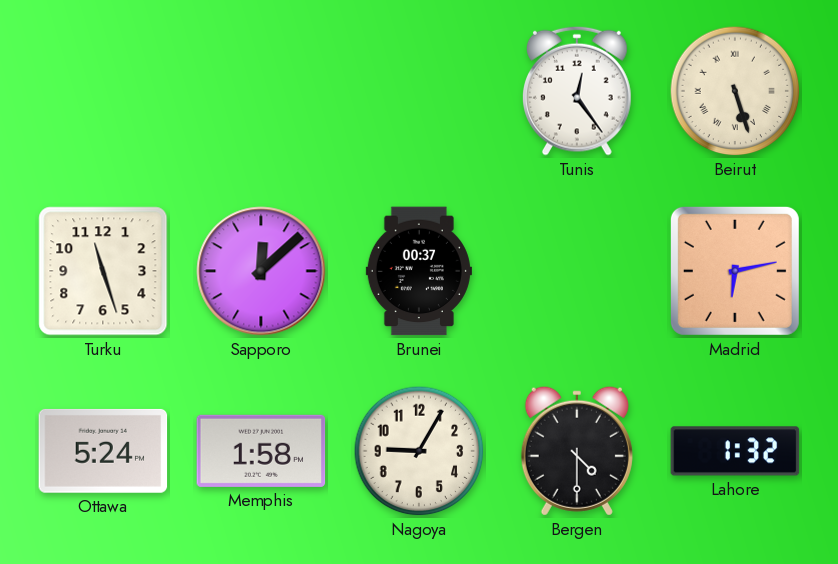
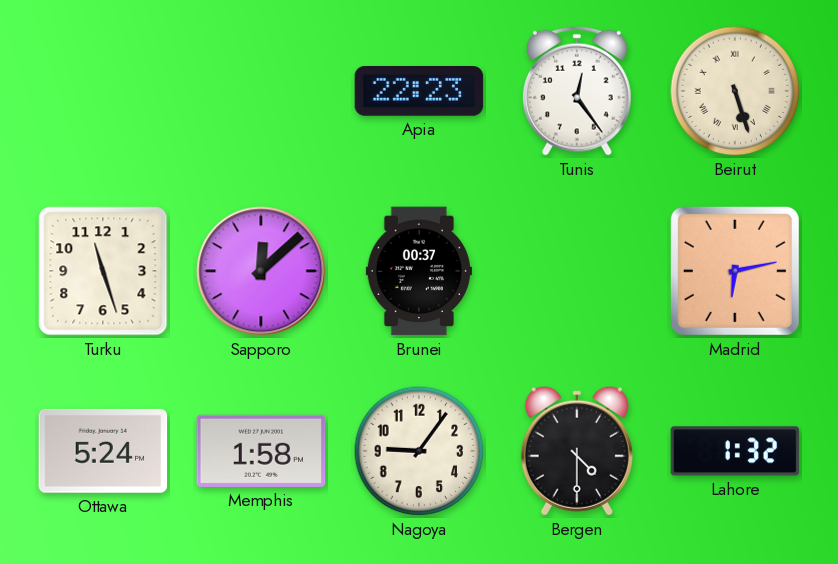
Apia: none -> 22:23 (419, 92)
Nagoya: 9:05 -> 9:06 (419, 451)
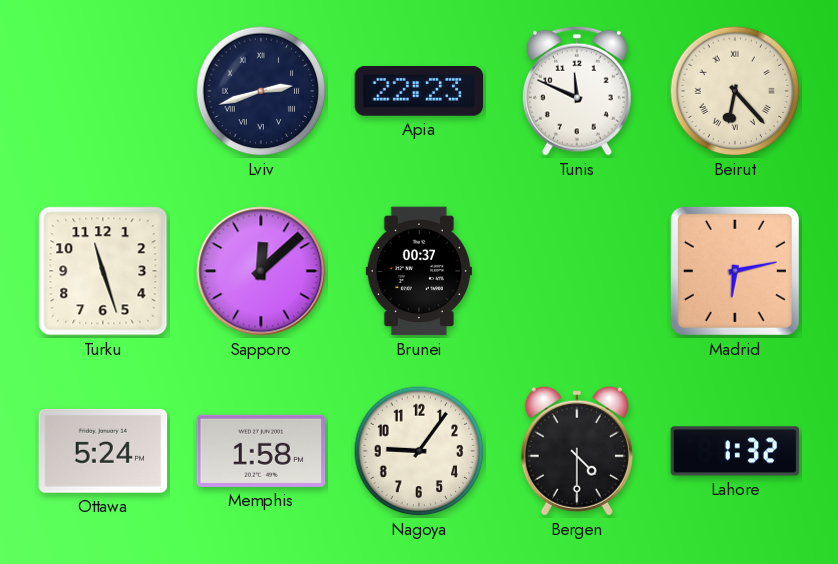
Lviv: none -> 2:42 (261, 91)
Tunis: 12:24 -> 11:49 (577, 91)
Beirut: 5:27 -> 6:23 (735, 91)
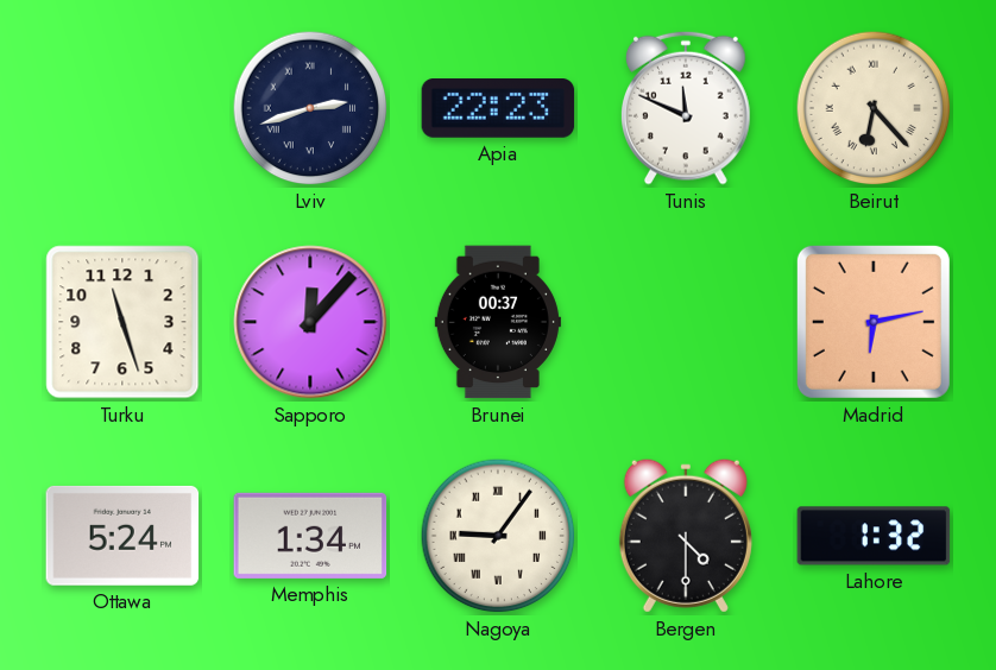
Sapporo: 12:08 -> 12:07 (310, 322)
Memphis: 1:58 -> 1:34 (310, 536)
Nagoya numerals: Arabic -> Roman (498, 536)
